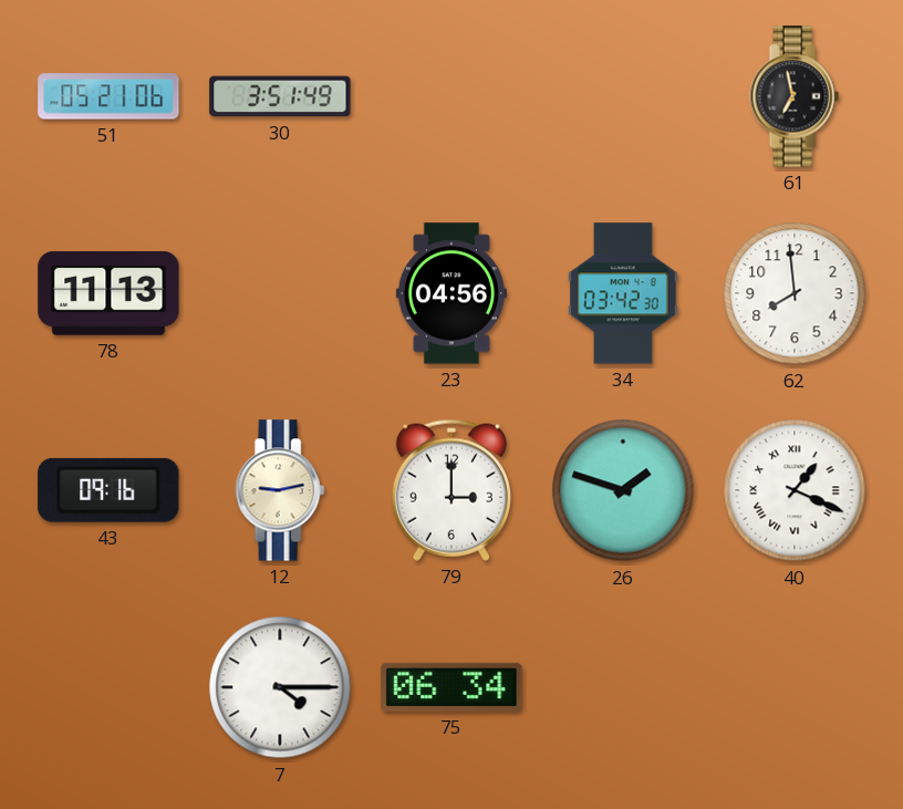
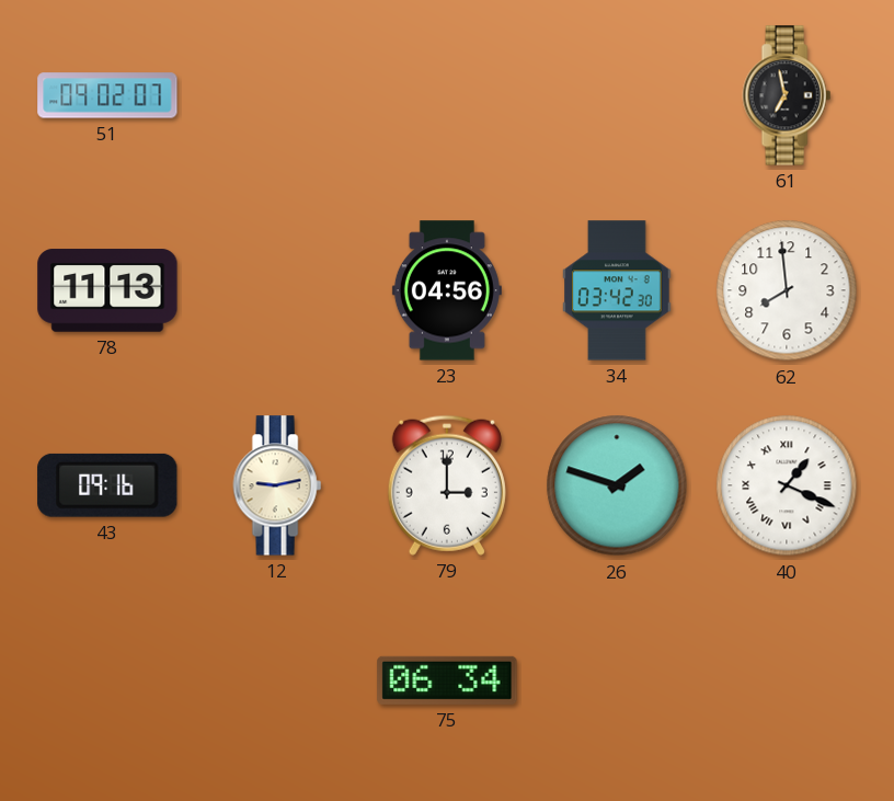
51: 05:21 -> 09:02 (107, 95)
30: 3:51 -> none (280, 96)
7: 4:15 -> none (280, 687)
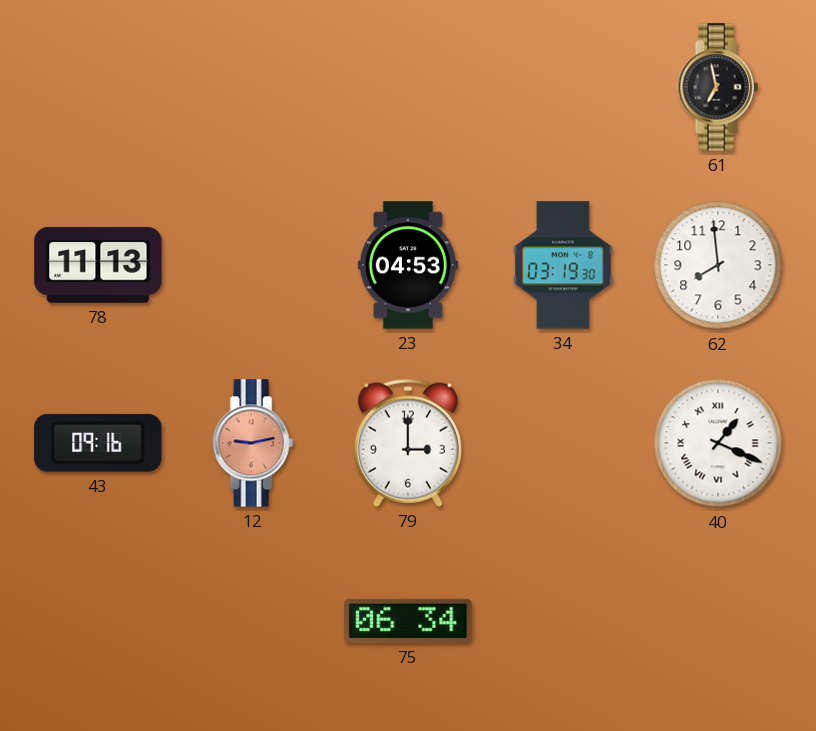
51: 09:02 -> none (107, 95)
23: 04:56 -> 04:53 (408, 265)
34: 03:42 -> 03:19 (563, 265)
12 dial: cream -> salmon (253, 443)
26: 1:48 -> none (617, 485)
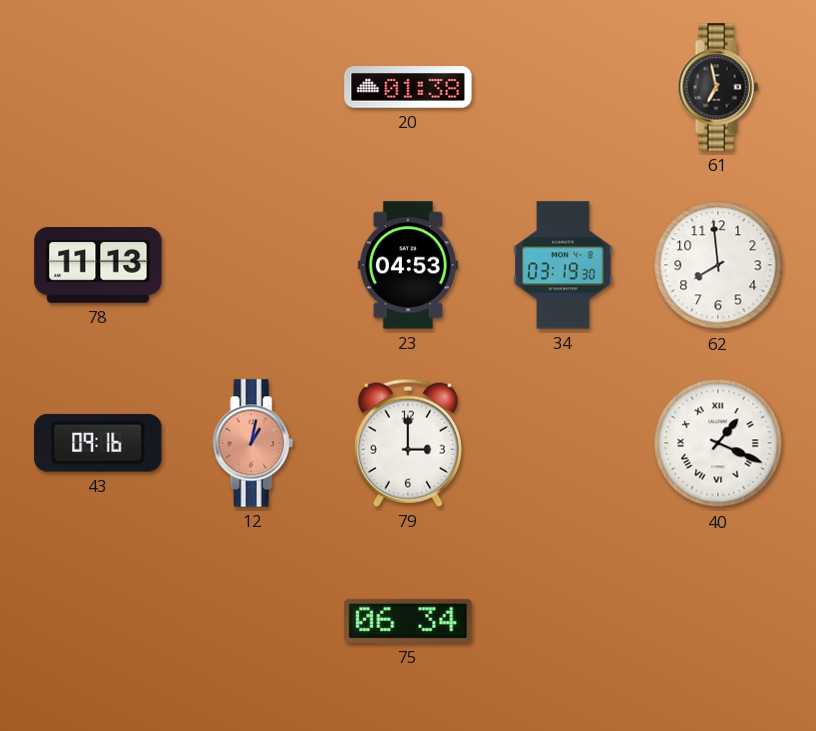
20: none -> 01:38 (408, 87)
12: 9:13 -> 1:02 (253, 443)
